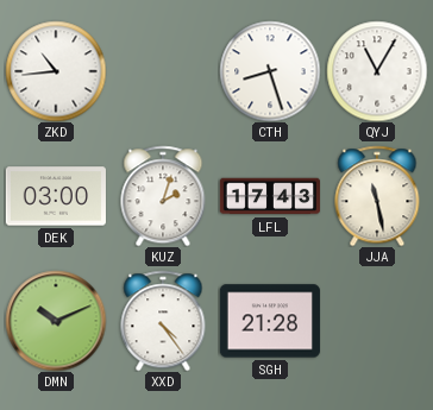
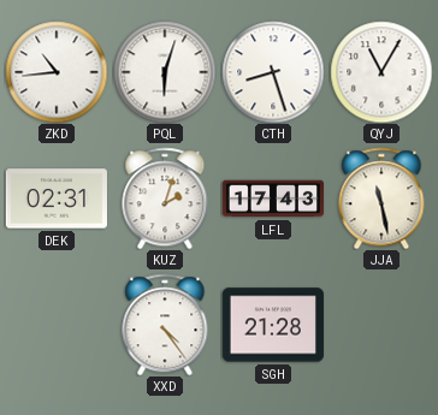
PQL: none -> 6:03 (165, 72)
DEK: 03:00 -> 02:31 (57, 198)
DMN: 10:11 -> none (56, 321)
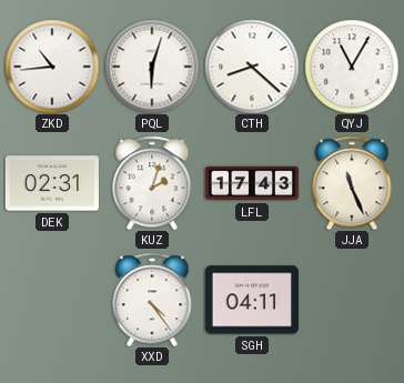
CTH: 8:27 -> 8:22 (252, 67)
JJA: 11:28 -> 11:26 (352, 183)
SGH: 21:28 -> 04:11 (252, 300)
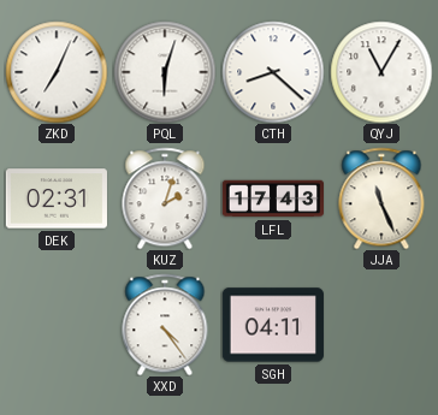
ZKD: 10:44 -> 7:04 (57, 72)
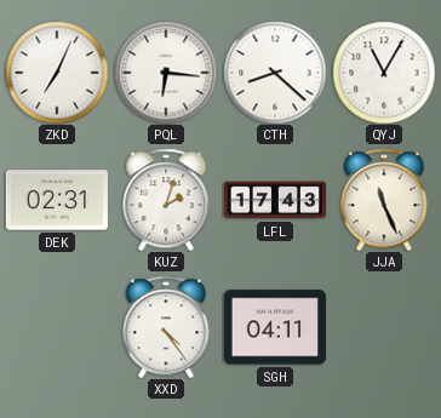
PQL: 6:03 -> 6:16 (166, 73)
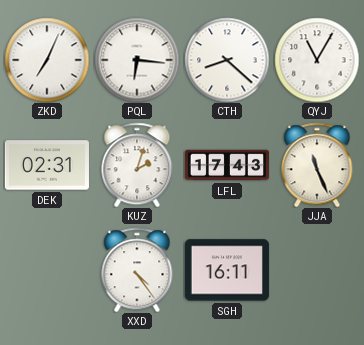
SGH: 04:11 -> 16:11 (227, 270)
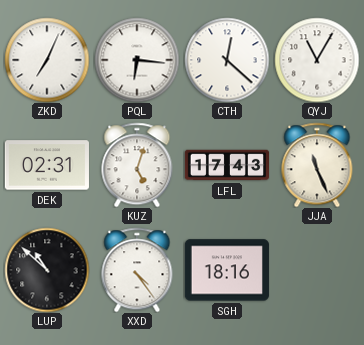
CTH: 8:22 -> 12:22 (227, 60)
KUZ: 2:03 -> 5:03 (137, 165)
LUP: none -> 10:52 (47, 270)
SGH: 16:11 -> 18:16 (227, 270)
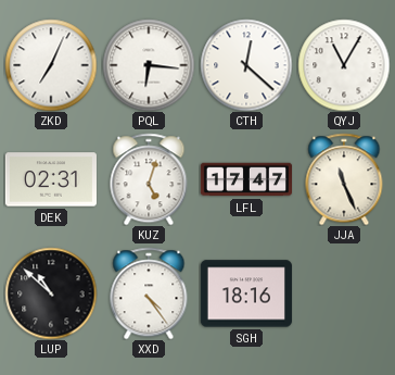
LFL: 17:43 -> 17:47 (245, 179)
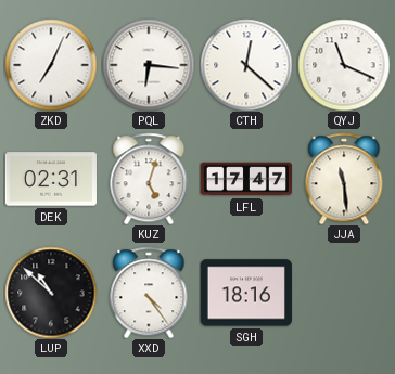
QYJ: 11:05 -> 11:19 (344, 65)
JJA: 11:26 -> 11:29 (344, 179)
